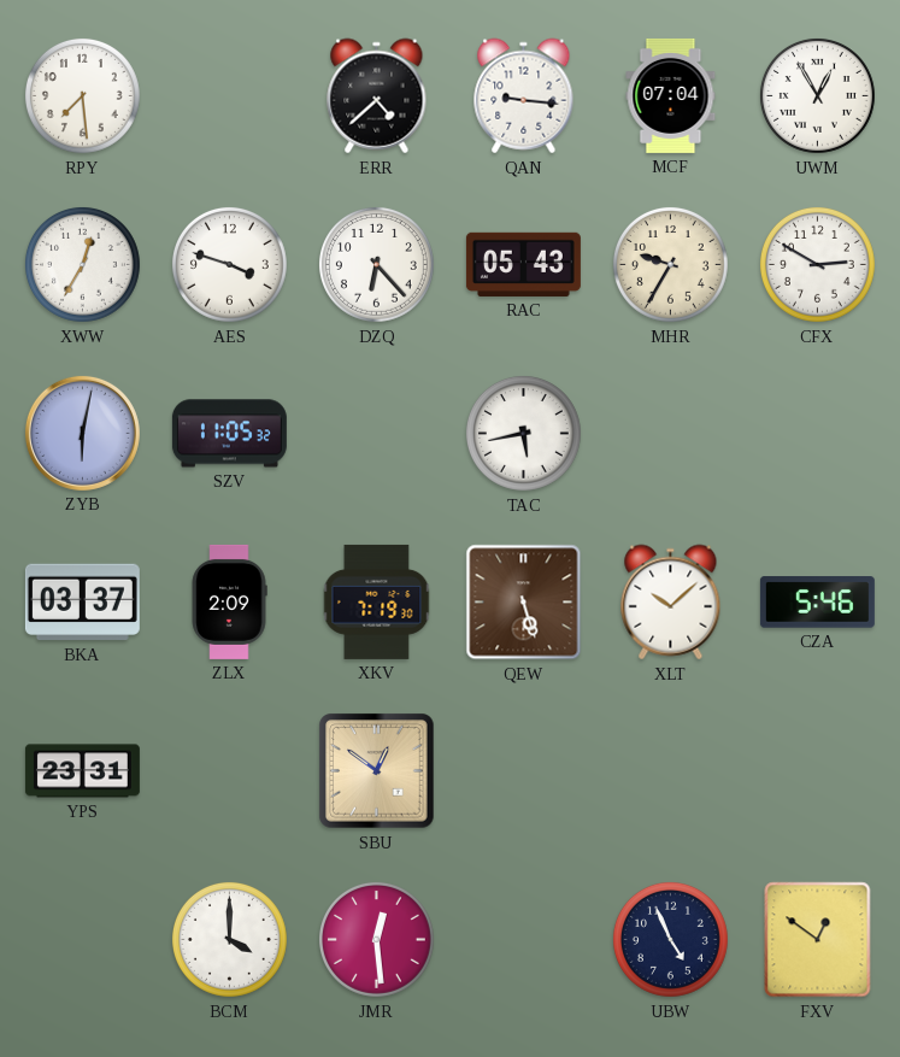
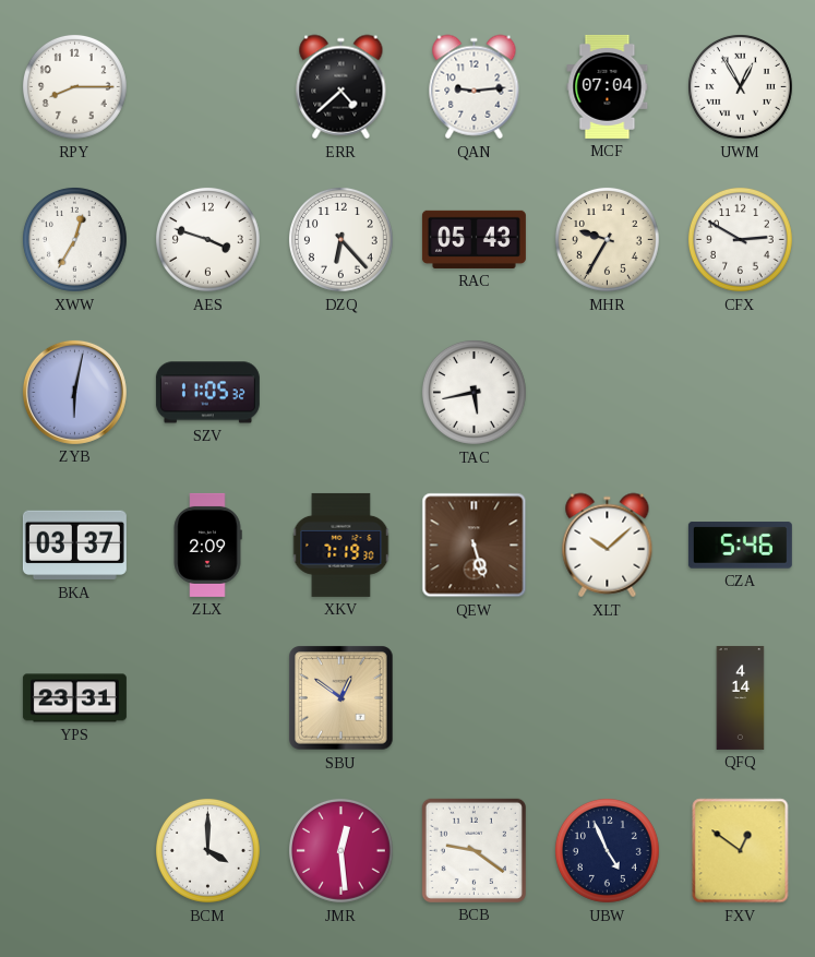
RPY: 7:29 -> 8:15 (74, 86)
QAN: 9:16 -> 9:14 (475, 87)
QFQ: none -> 4:14 (741, 697)
BCB: none -> 9:21 (474, 850)
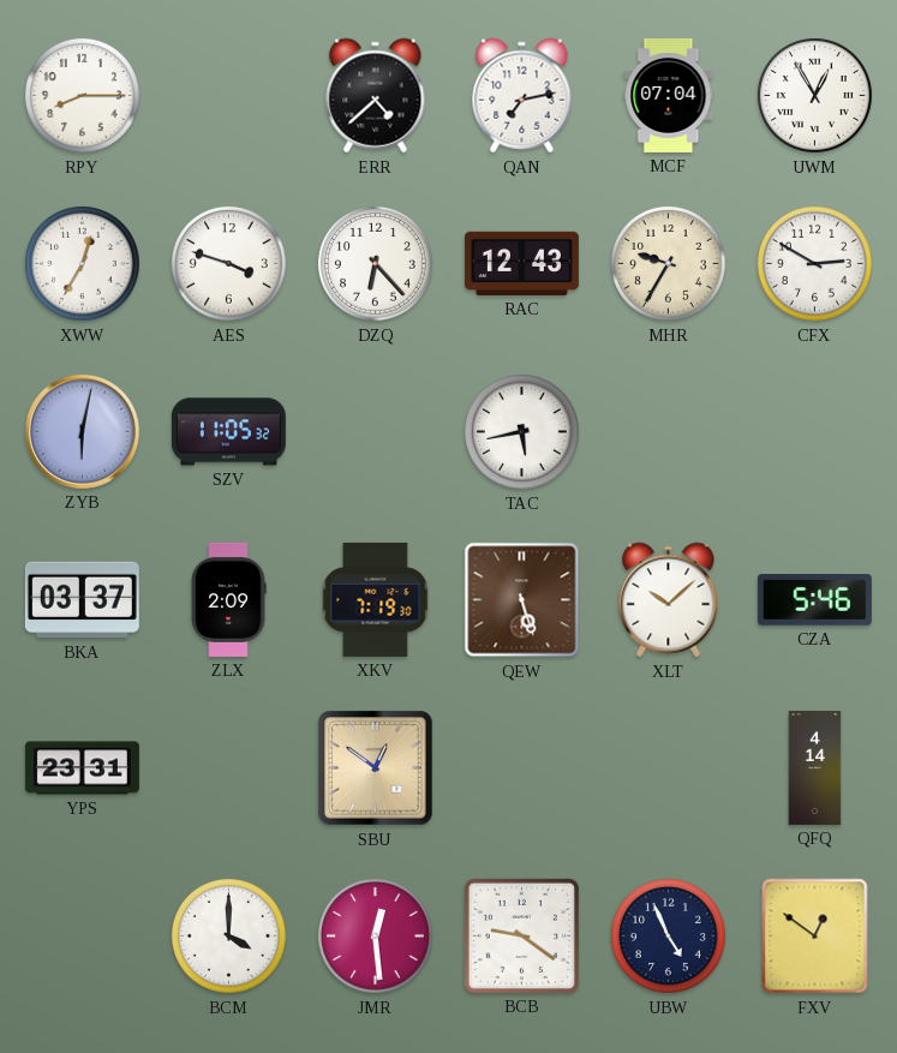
QAN: 9:14 -> 7:13 (522, 96)
RAC: 05:43 -> 12:43 (521, 263)
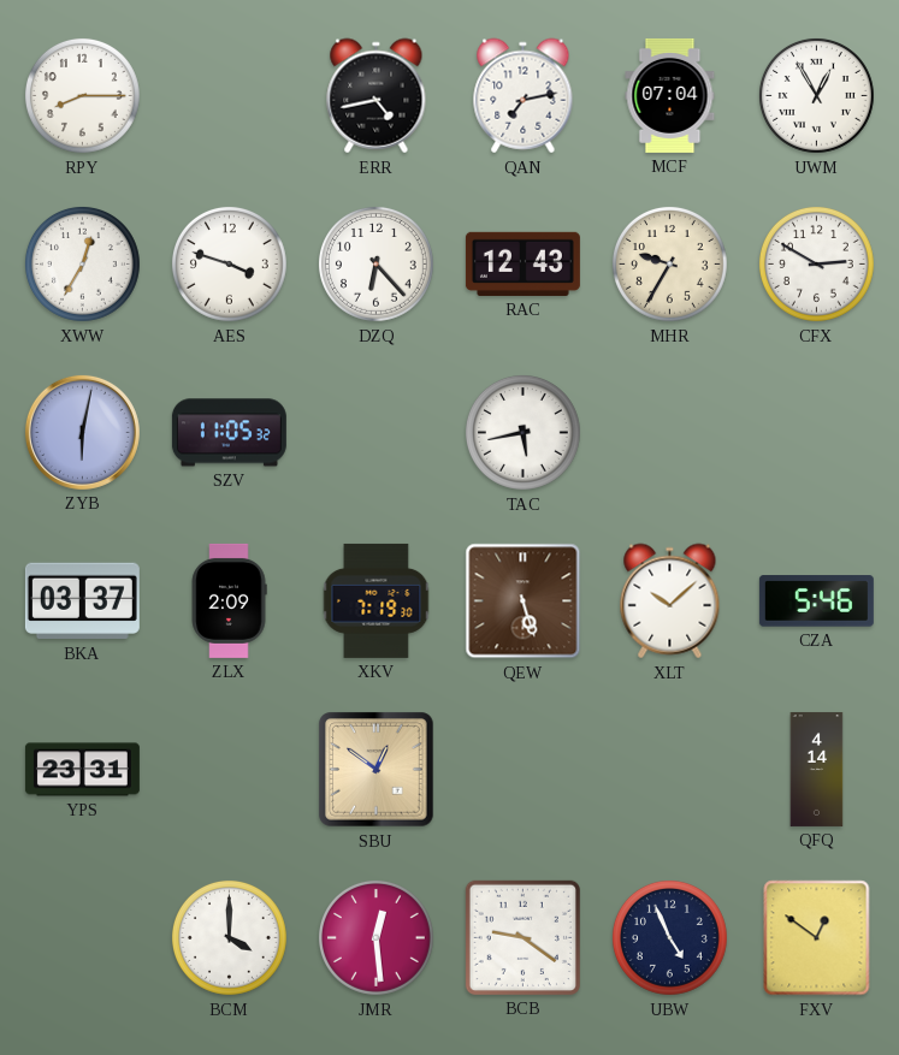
ERR: 4:38 -> 4:43 (377, 96)
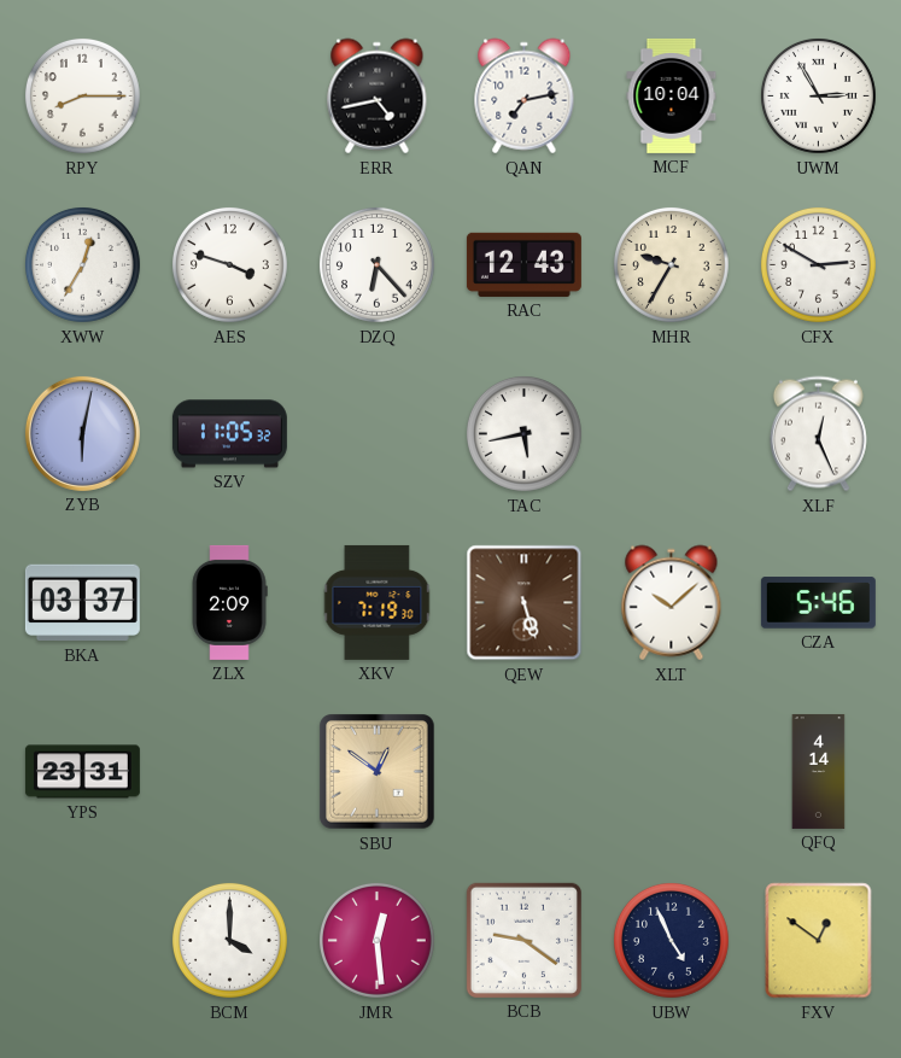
MCF: 07:04 -> 10:04 (672, 95)
UWM: 12:55 -> 2:55 (818, 95)
XLF: none -> 12:26 (818, 434)
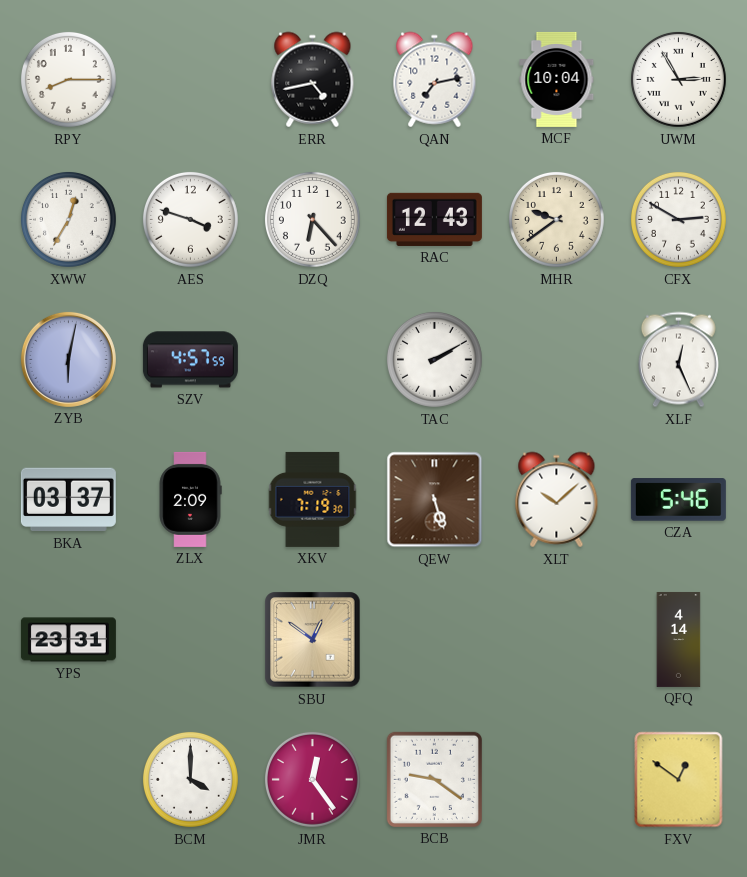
MHR: 9:35 -> 9:39 (556, 219)
SZV: 11:05 -> 4:57 (190, 360)
TAC: 5:43 -> 2:10 (434, 359)
JMR: 12:29 -> 12:24 (312, 779)
UBW: 4:56 -> none (671, 940)
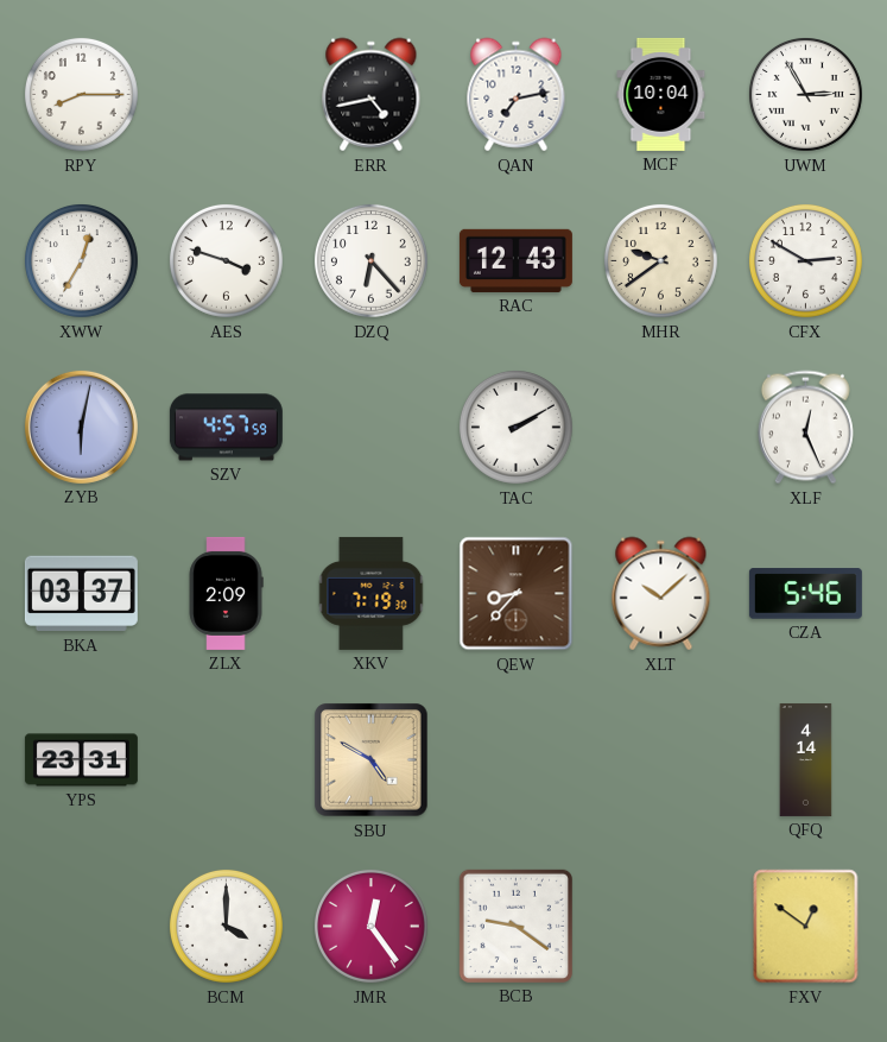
QEW: 5:27 -> 8:37 (517, 594)
SBU: 12:51 -> 4:50 (372, 760)
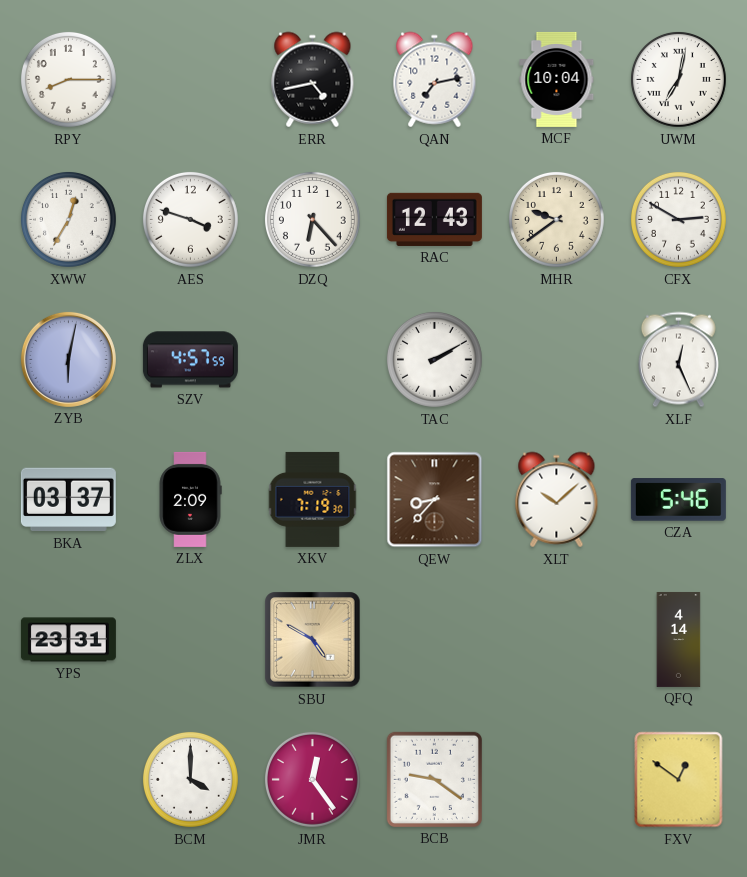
UWM: 2:55 -> 7:02 (678, 79)
